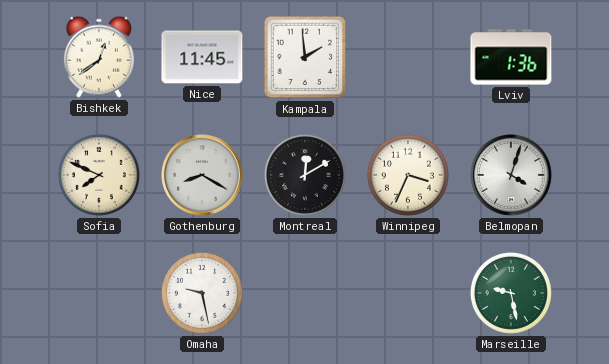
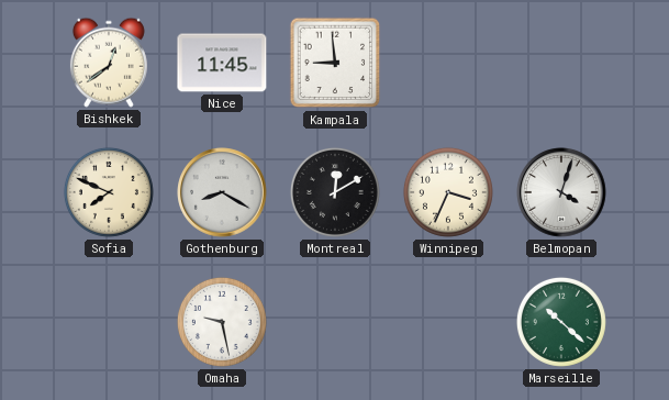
Kampala: 1:59 -> 8:59 (335, 63)
Lviv: 1:36 -> none (511, 57)
Marseille: 9:28 -> 10:22 (561, 322)
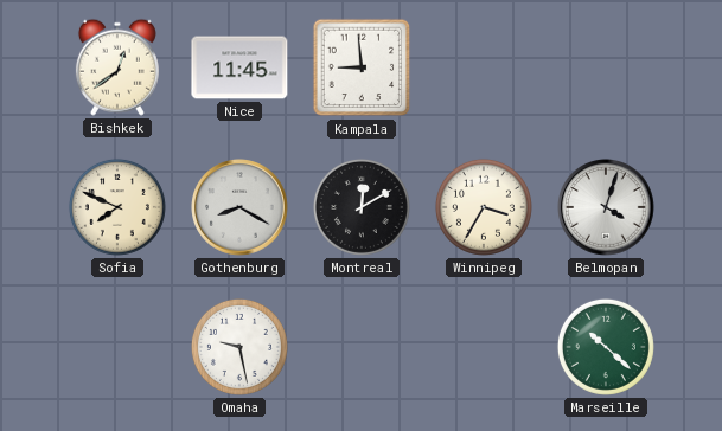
Winnipeg: 3:34 -> 3:35 (484, 207)
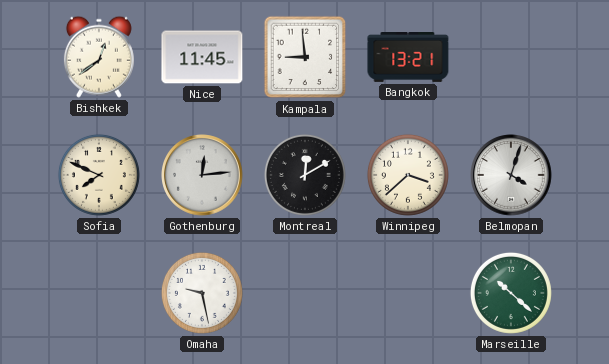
Bangkok: none -> 13:21 (408, 58)
Gothenburg: 8:20 -> 12:14 (202, 175)
Winnipeg: 3:35 -> 3:38 (408, 175)
